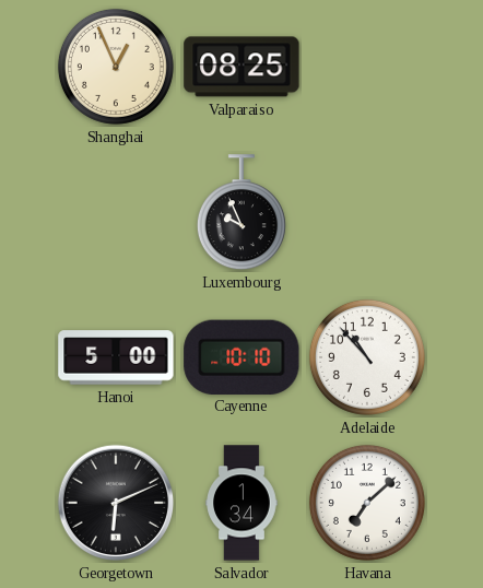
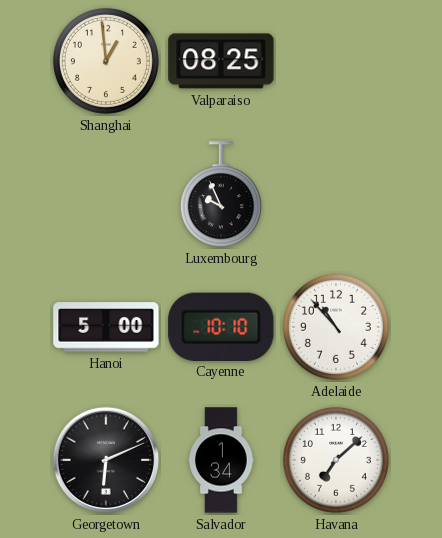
Shanghai: 12:56 -> 12:59 (106, 61)
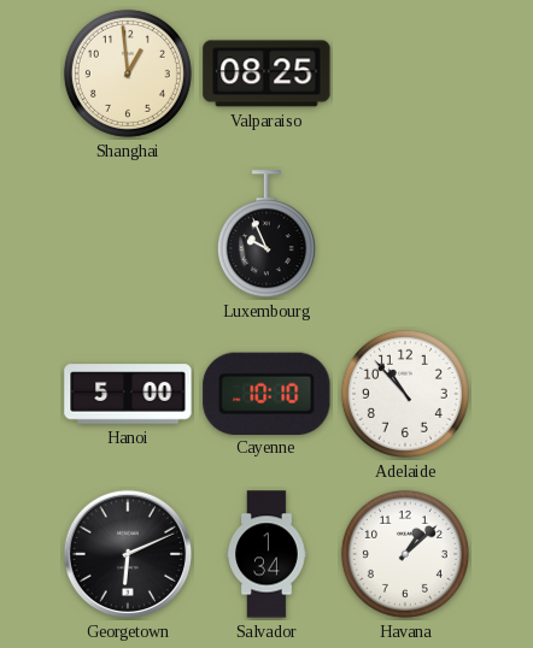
Havana: 7:08 -> 1:08 (405, 554)
